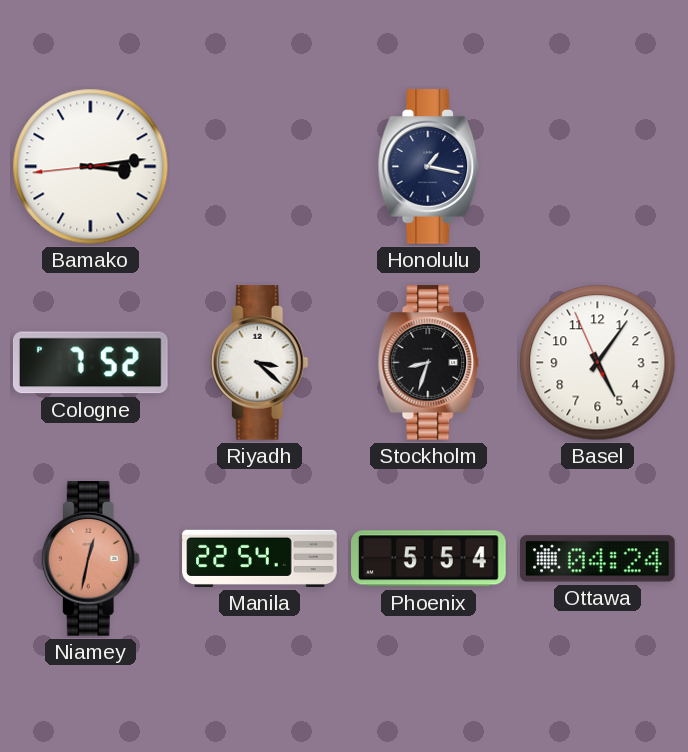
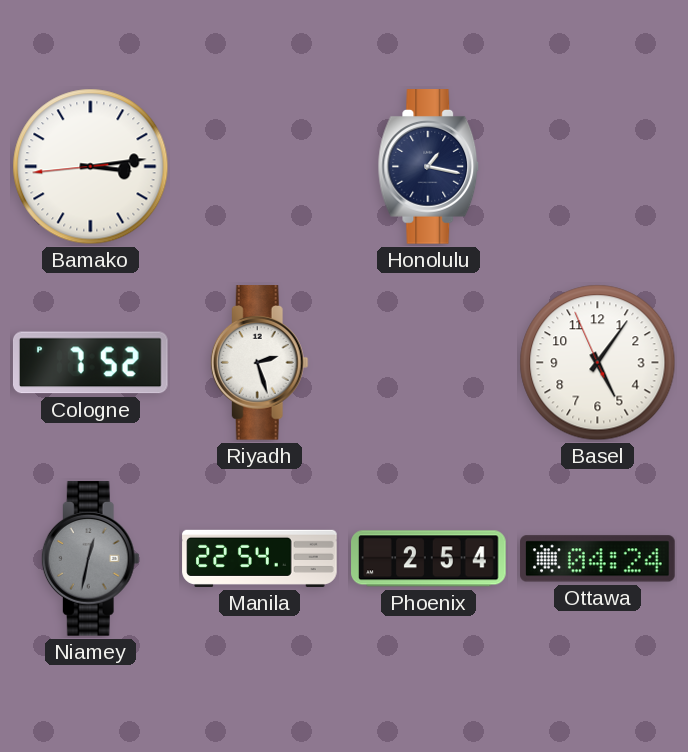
Riyadh: 3:22 -> 2:27 (259, 363)
Stockholm: 8:33 -> none (429, 363)
Niamey dial: salmon -> grey (90, 559)
Phoenix: 5:54 -> 2:54 (429, 559)
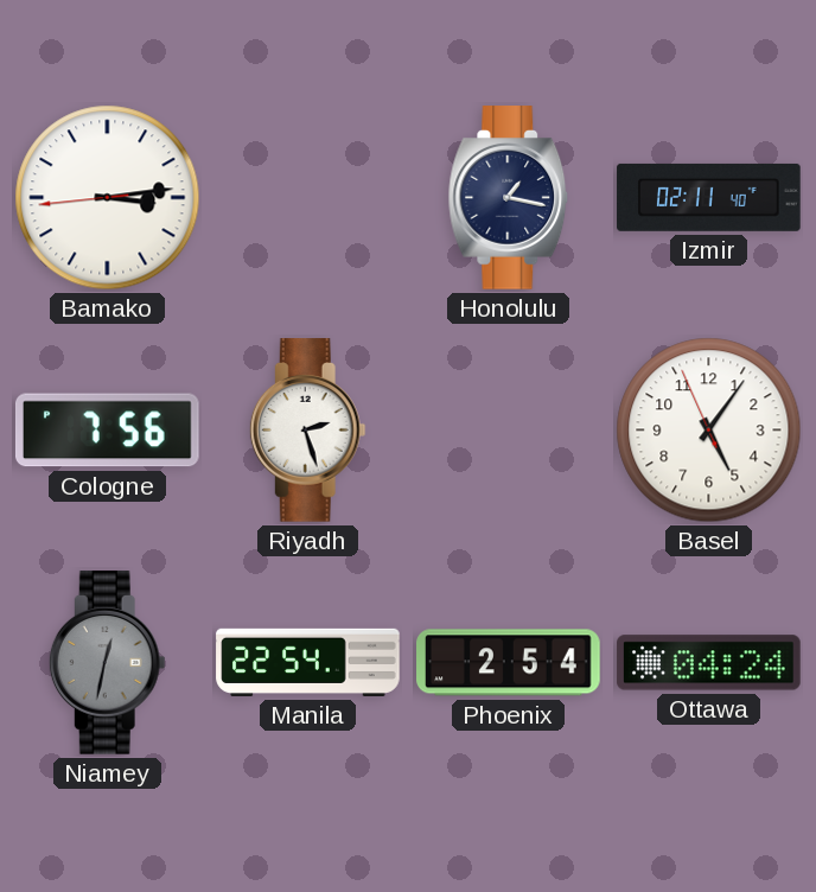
Izmir: none -> 02:11 (709, 197)
Cologne: 7:52 -> 7:56 (107, 431)
